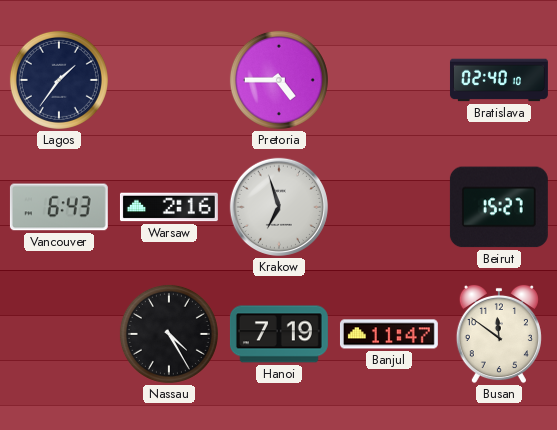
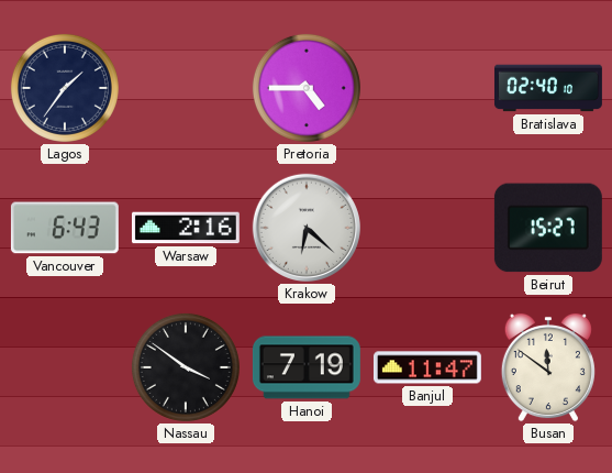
Krakow: 6:57 -> 6:22 (307, 228)
Nassau: 4:25 -> 3:51 (186, 367)
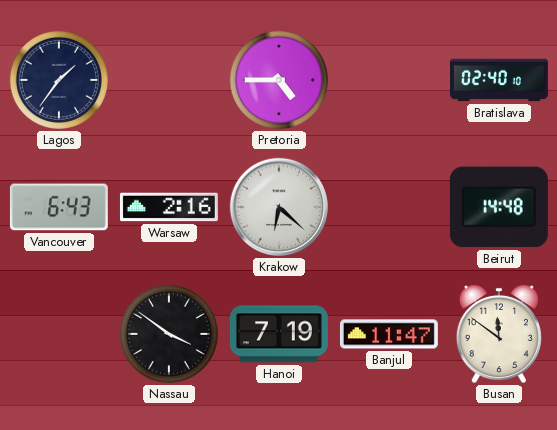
Beirut: 15:27 -> 14:48 (499, 207)
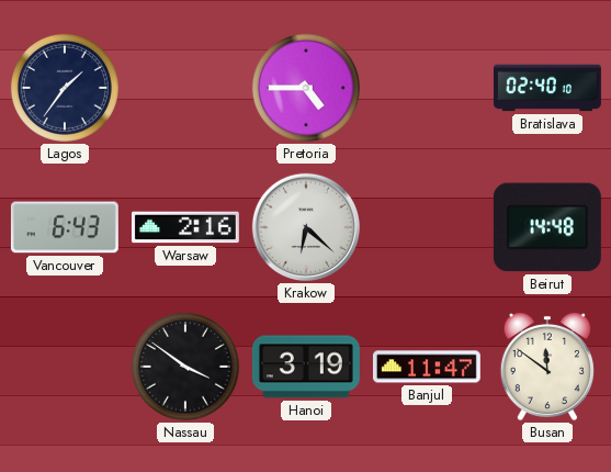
Hanoi: 7:19 -> 3:19 (306, 367)
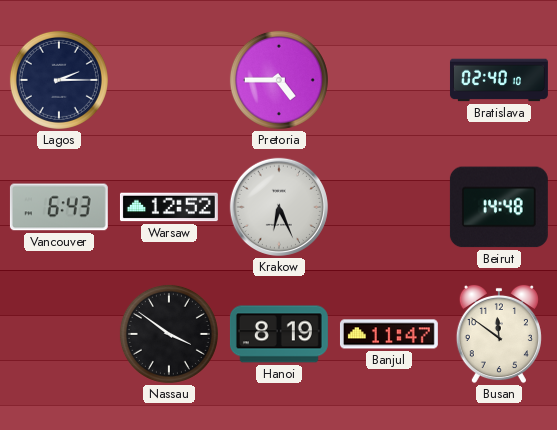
Lagos: 1:36 -> 2:15 (59, 80)
Warsaw: 2:16 -> 12:52 (169, 207)
Krakow: 6:22 -> 6:26 (279, 207)
Hanoi: 3:19 -> 8:19 (279, 334)
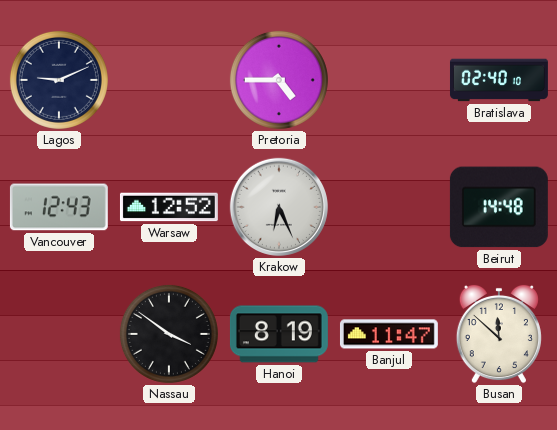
Lagos: 2:15 -> 9:11 (59, 80)
Vancouver: 6:43 -> 12:43 (59, 207)
Busan: 11:51 -> 11:52 (499, 334)
